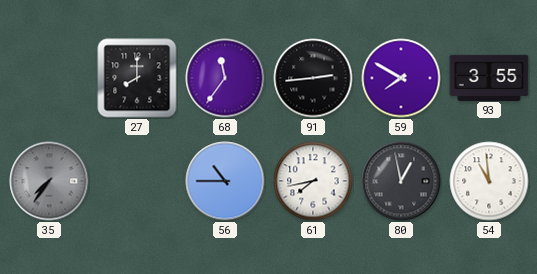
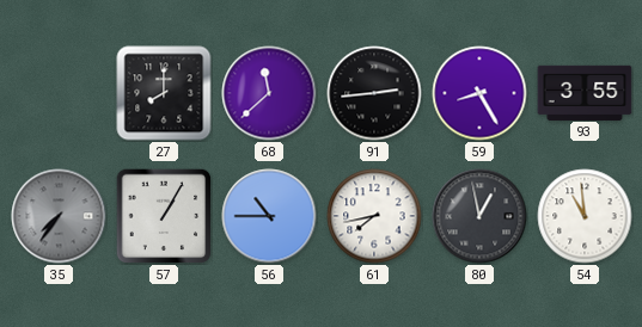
68: 11:36 -> 11:38 (269, 93)
59: 7:50 -> 8:25 (479, 93)
57: none -> 1:05 (164, 216)
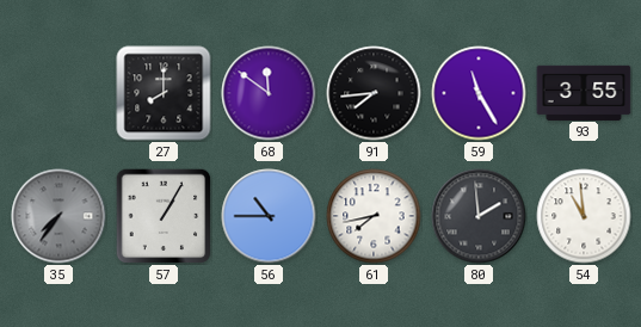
68: 11:38 -> 11:51 (269, 93)
91: 2:44 -> 7:44 (374, 93)
59: 8:25 -> 11:25 (479, 93)
80: 12:58 -> 1:59 (479, 216)
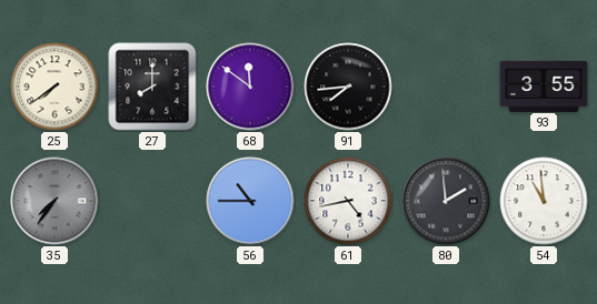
25: none -> 7:39 (54, 87)
59: 11:25 -> none (479, 93)
57: 1:05 -> none (164, 216)
61: 7:43 -> 4:43 (348, 201)
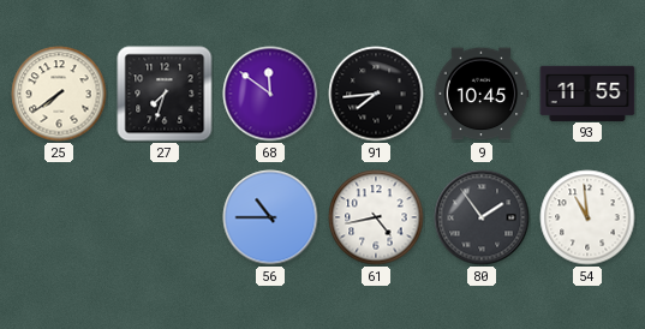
27: 8:00 -> 7:33 (165, 94)
9: none -> 10:45 (482, 94)
93: 3:55 -> 11:55 (587, 92)
35: 7:36 -> none (54, 201)
80: 1:59 -> 1:54 (482, 217)
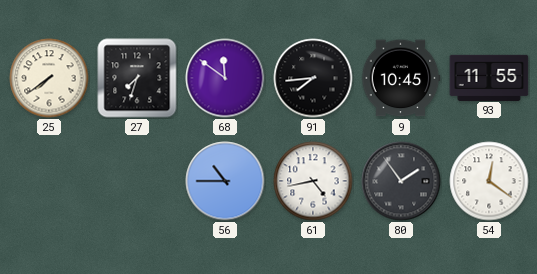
54: 10:59 -> 12:21 (489, 181)
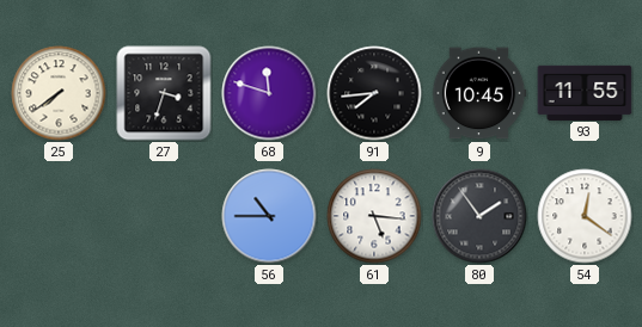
27: 7:33 -> 3:33 (164, 93)
68: 11:51 -> 11:48 (269, 93)
61: 4:43 -> 5:16 (374, 216)
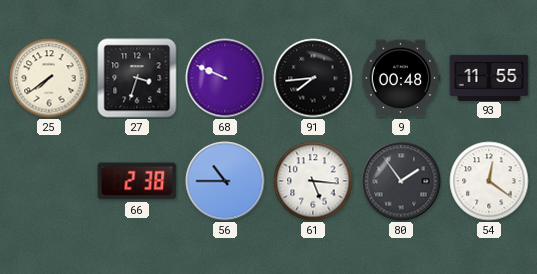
68: 11:48 -> 9:49 (225, 78)
9: 10:45 -> 00:48 (401, 78)
66: none -> 2:38 (137, 181)
